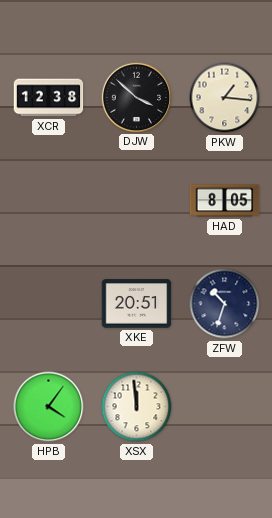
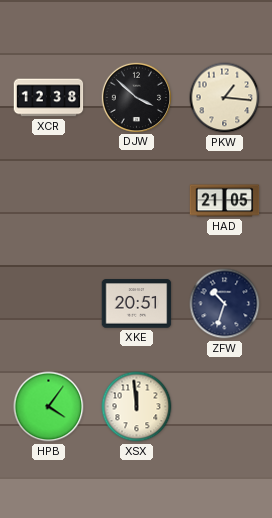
HAD: 8:05 -> 21:05 (225, 201)
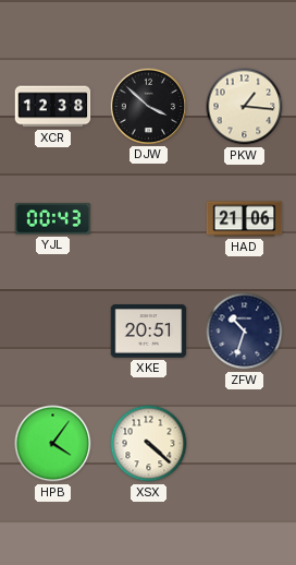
YJL: none -> 00:43 (53, 219)
HAD: 21:05 -> 21:06 (245, 219)
XSX: 11:59 -> 4:22 (149, 444)
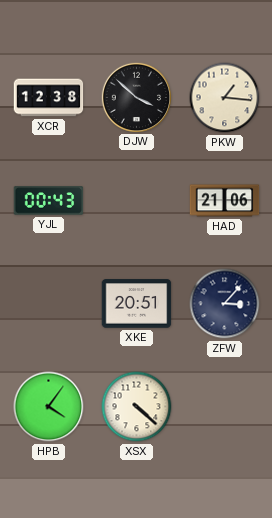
ZFW: 10:33 -> 3:07 (225, 304)
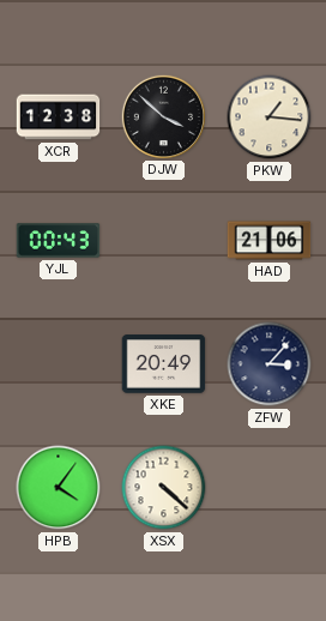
XKE: 20:51 -> 20:49 (164, 364)
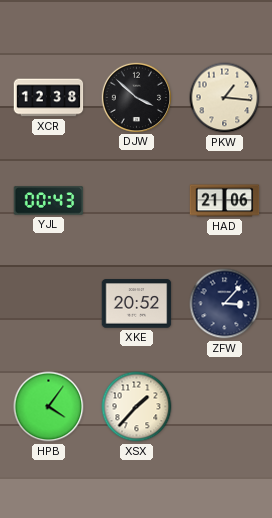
XKE: 20:49 -> 20:52 (137, 304)
XSX: 4:22 -> 1:37 (137, 407)
